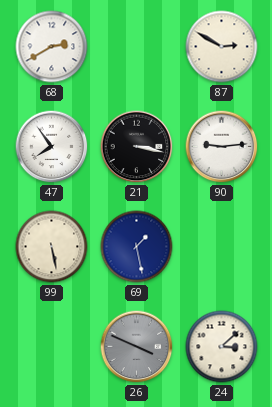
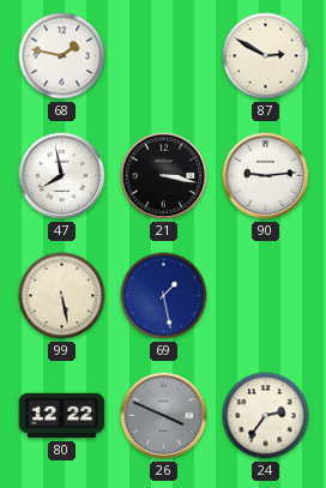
68: 2:40 -> 1:47 (62, 56)
47: 7:54 -> 7:58 (62, 176)
80: none -> 12:22 (62, 416)
24: 3:08 -> 2:36 (266, 416)
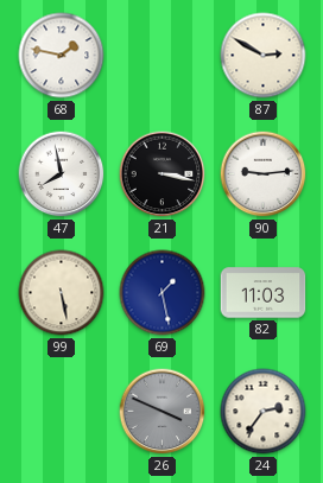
82: none -> 11:03 (264, 293)
80: 12:22 -> none (62, 416)
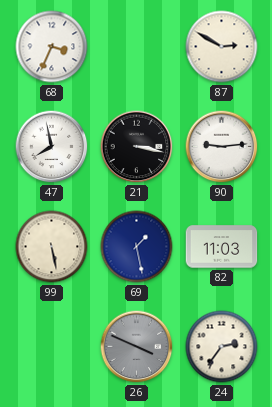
68: 1:47 -> 3:34 (52, 47)
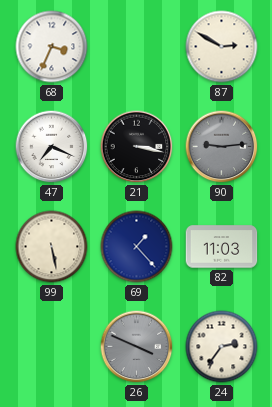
47: 7:58 -> 7:19 (52, 147)
90 dial: white -> grey (222, 147)
69: 1:28 -> 1:23 (137, 247)
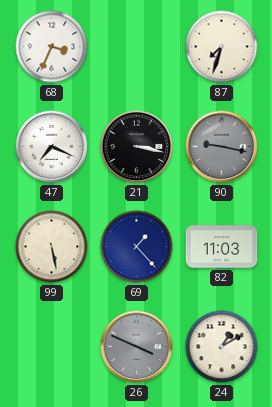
87: 2:50 -> 7:33 (222, 47)
90: 9:14 -> 9:17 (222, 147)
24: 2:36 -> 1:10 (222, 347)
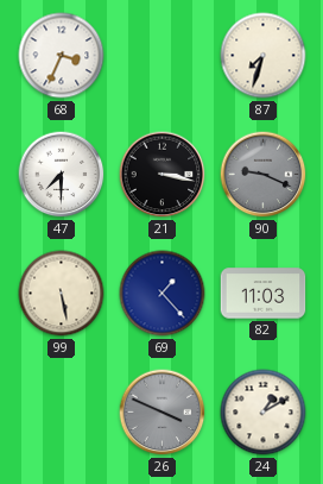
47: 7:19 -> 7:30 (62, 175)
90: 9:17 -> 9:19 (264, 175)
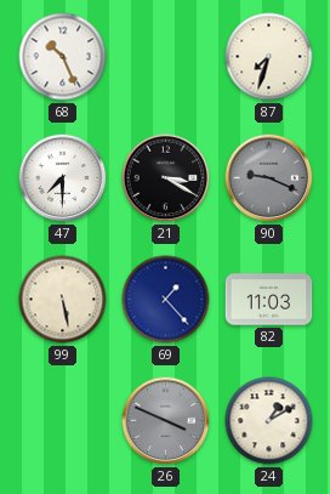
68: 3:34 -> 10:26 (63, 57)
21: 3:17 -> 3:20 (166, 178)
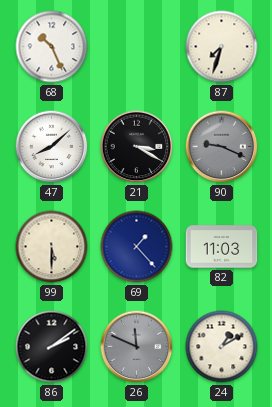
47: 7:30 -> 8:08 (52, 147)
99: 5:28 -> 5:30 (52, 247)
86: none -> 2:09 (52, 347)
26: 3:49 -> 11:49 (137, 347)
